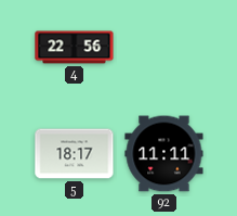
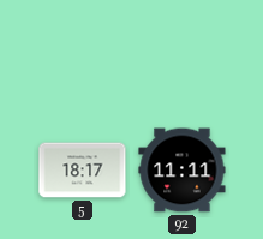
4: 22:56 -> none (75, 48)
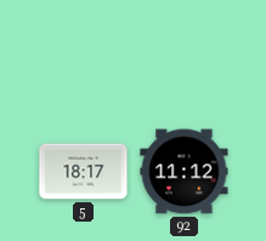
92: 11:11 -> 11:12 (185, 172)
